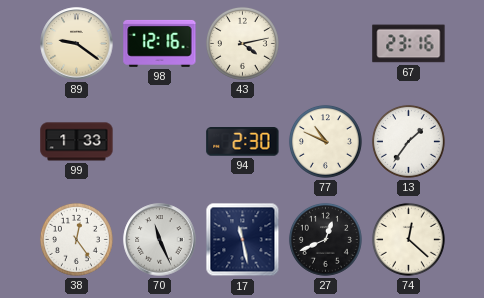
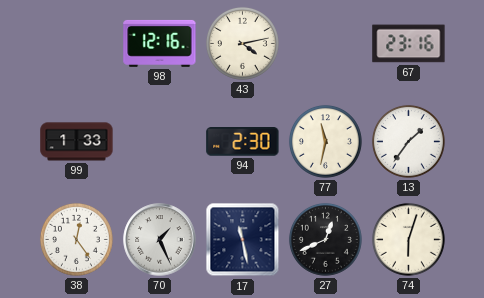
89: 9:21 -> none (77, 44)
77: 10:49 -> 11:32 (325, 141)
70: 11:26 -> 1:26 (160, 240)
74: 12:22 -> 6:03 (408, 239)
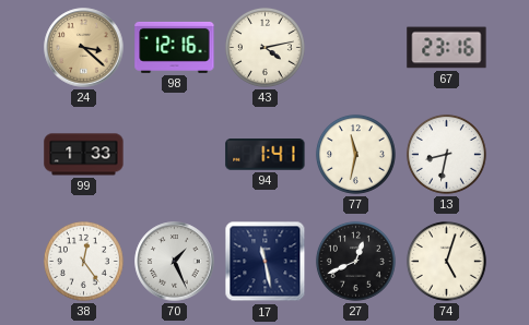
24: none -> 3:22 (84, 48)
94: 2:30 -> 1:41 (266, 155)
13: 1:36 -> 8:32 (446, 154)
74: 6:03 -> 5:03 (446, 261)
